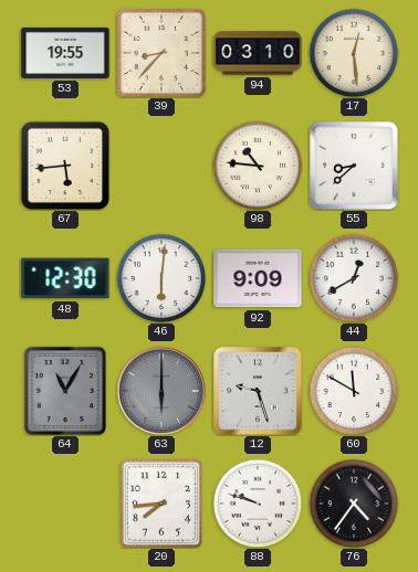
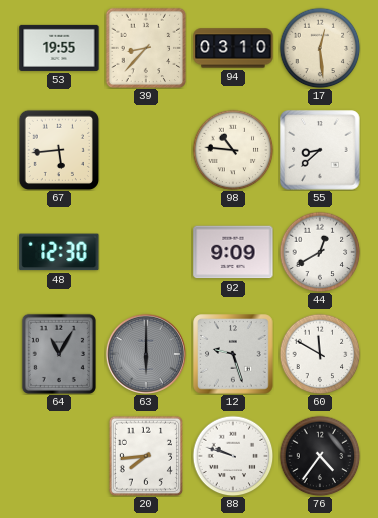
46: 6:01 -> none (161, 278)
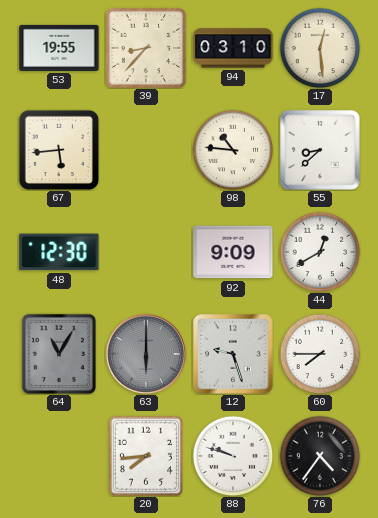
60: 11:50 -> 7:45 (320, 354)
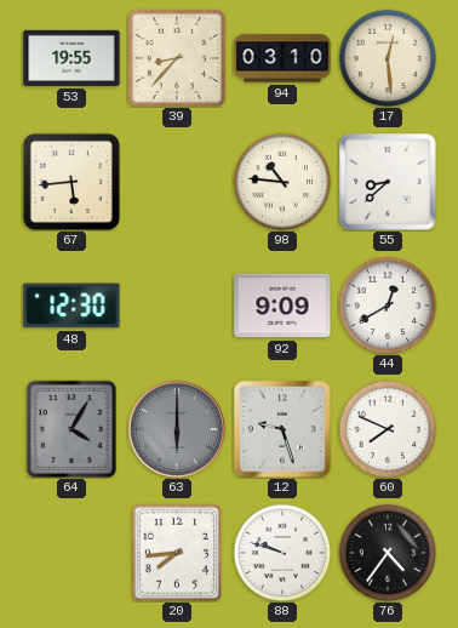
64: 11:05 -> 4:05 (71, 428)
60: 7:45 -> 7:49 (388, 429)
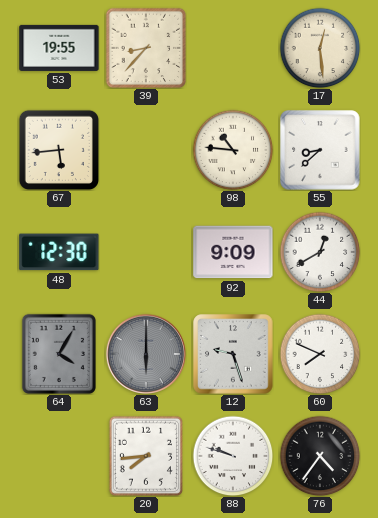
94: 03:10 -> none (282, 58)
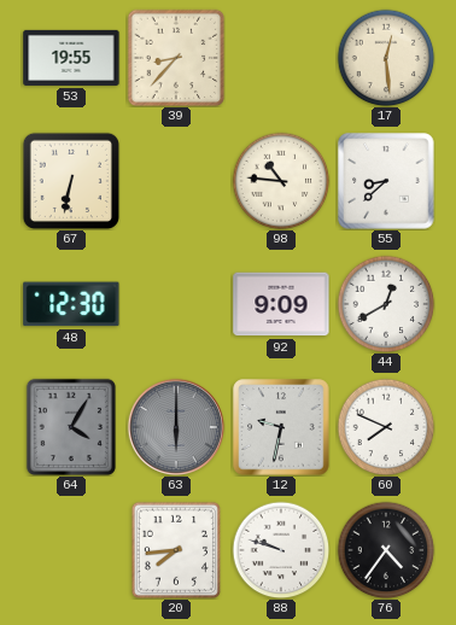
67: 5:44 -> 6:32 (70, 180)
12: 9:27 -> 9:32 (281, 427)
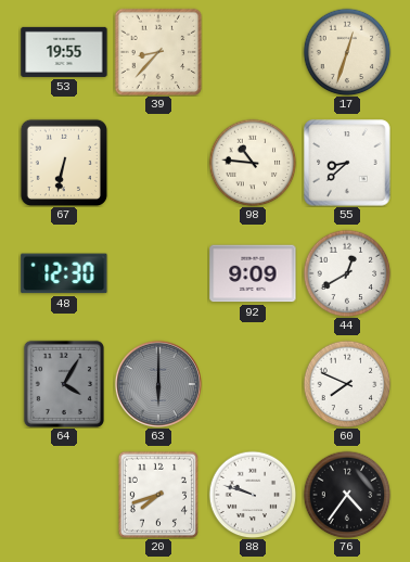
17: 12:29 -> 12:33 (347, 52)
12: 9:32 -> none (281, 427)
20: 7:44 -> 7:42 (158, 494)
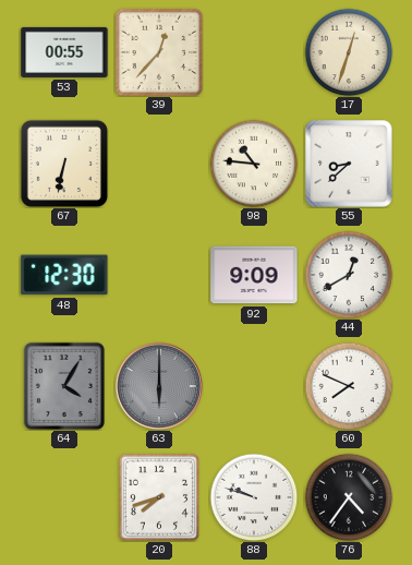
53: 19:55 -> 00:55 (64, 52)
39: 8:37 -> 12:37 (159, 52)
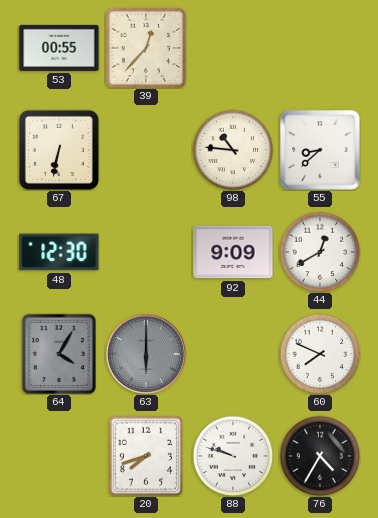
17: 12:33 -> none (349, 52)
76: 4:36 -> 4:35 (320, 456)
